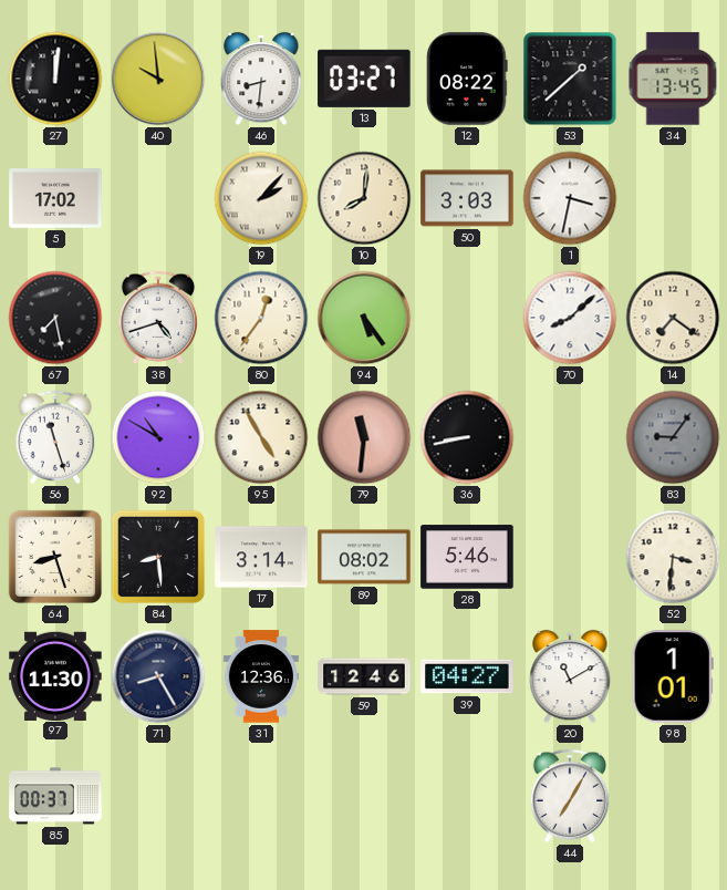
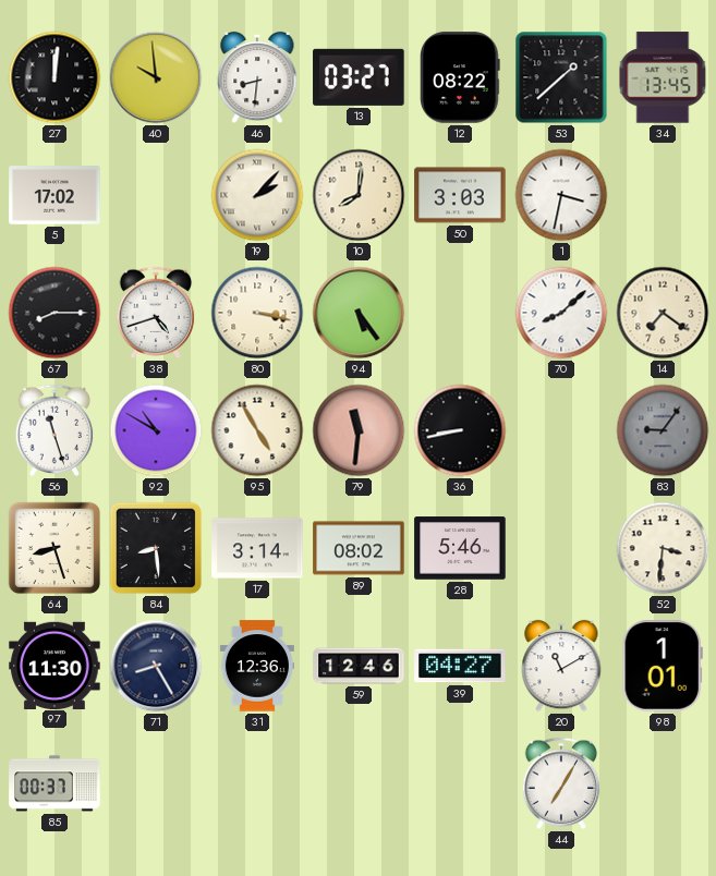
67: 7:28 -> 8:15 (54, 313)
80: 12:36 -> 3:17 (257, 313)
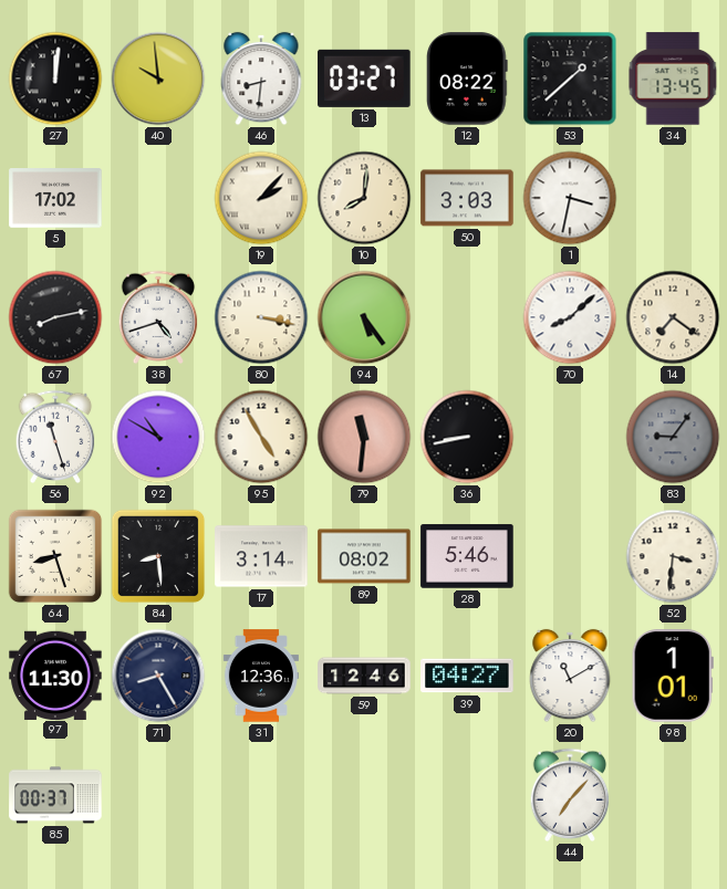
67: 8:15 -> 8:13 (55, 317)
44: 7:05 -> 7:07 (570, 795)
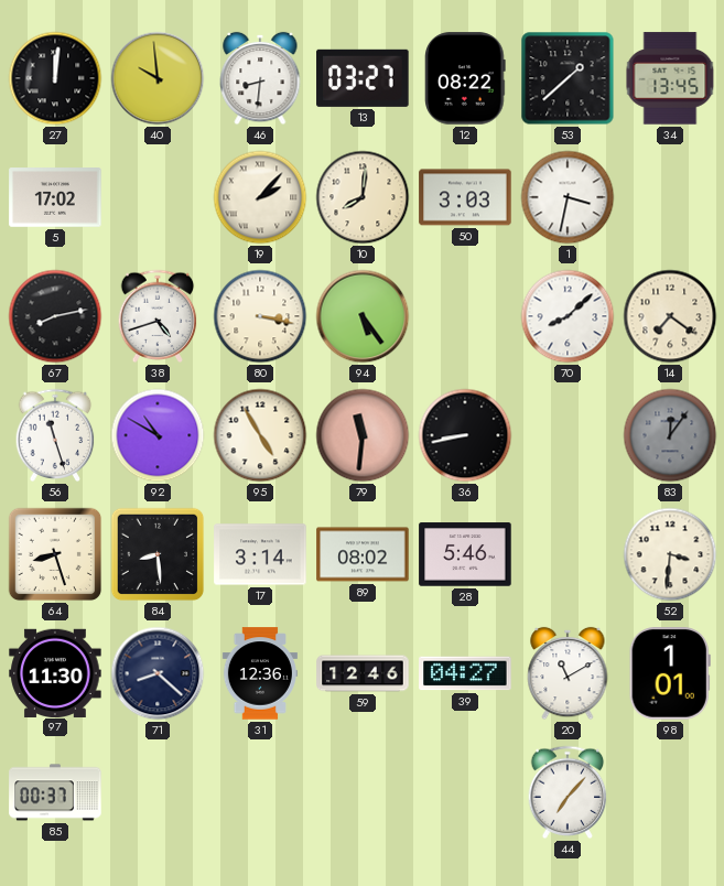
83: 9:06 -> 12:06 (670, 435)
71: 8:25 -> 8:22 (158, 673)
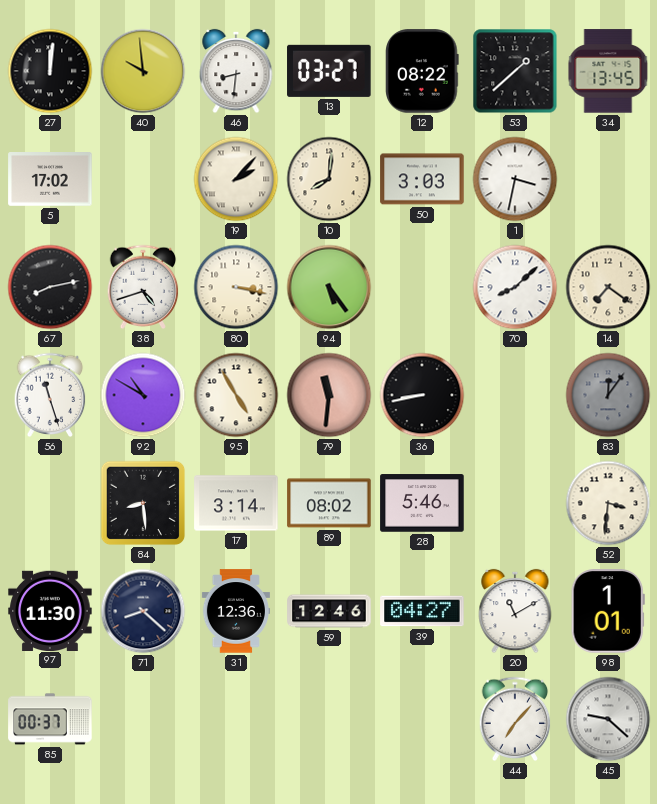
64: 8:27 -> none (55, 554)
45: none -> 9:22 (608, 719)
